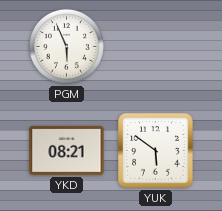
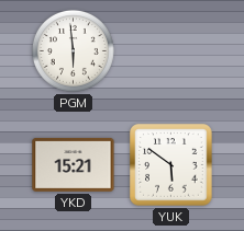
PGM: 5:56 -> 5:59 (73, 50)
YKD: 08:21 -> 15:21 (74, 164)
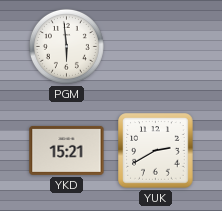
YUK: 5:51 -> 2:40 (156, 151)
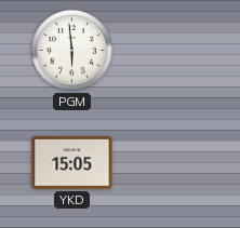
YKD: 15:21 -> 15:05 (72, 162)
YUK: 2:40 -> none (156, 151)
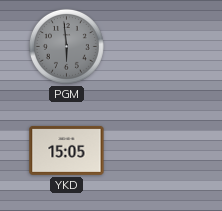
PGM dial: white -> grey (66, 46)
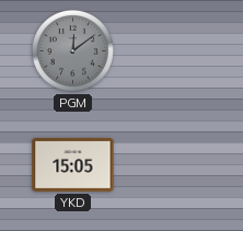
PGM: 5:59 -> 12:09 (72, 50)
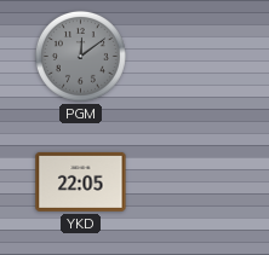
YKD: 15:05 -> 22:05 (81, 181)
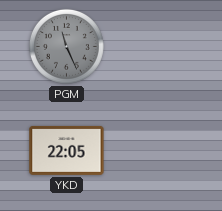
PGM: 12:09 -> 11:26 (66, 46)
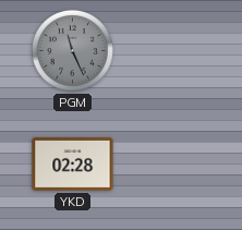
YKD: 22:05 -> 02:28 (73, 164)
